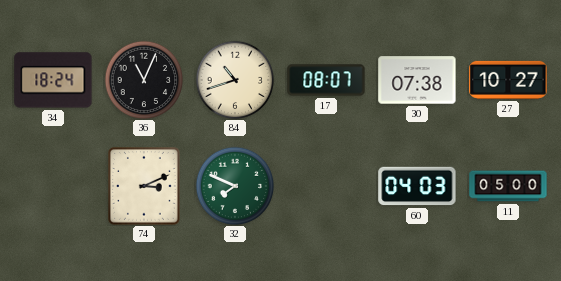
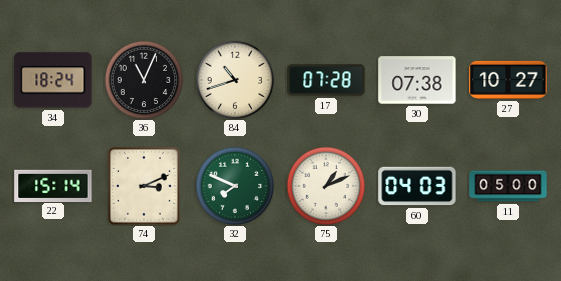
17: 08:07 -> 07:28 (326, 80)
22: none -> 15:14 (53, 185)
75: none -> 1:11 (326, 186)
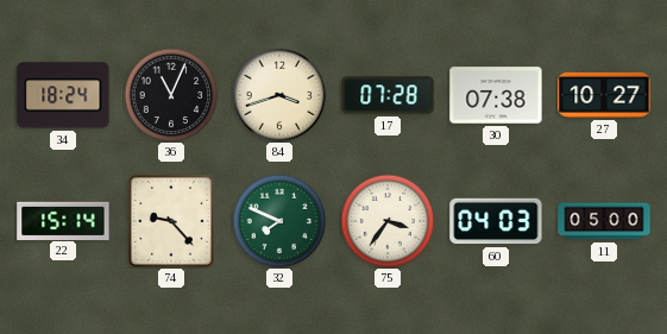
84: 10:42 -> 3:42 (279, 95)
74: 3:11 -> 9:23 (172, 222)
75: 1:11 -> 3:36 (388, 221)
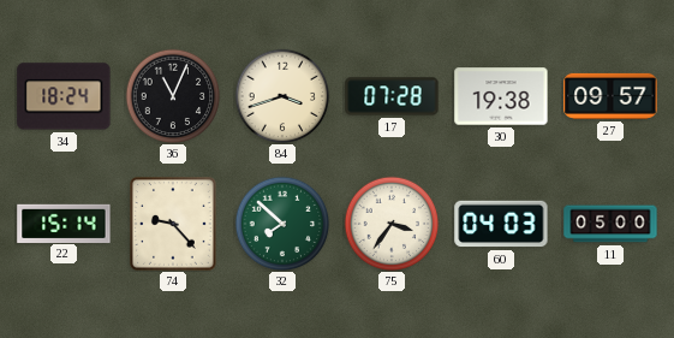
30: 07:38 -> 19:38 (501, 96)
27: 10:27 -> 09:57 (610, 96)
32: 7:49 -> 7:52 (282, 224)
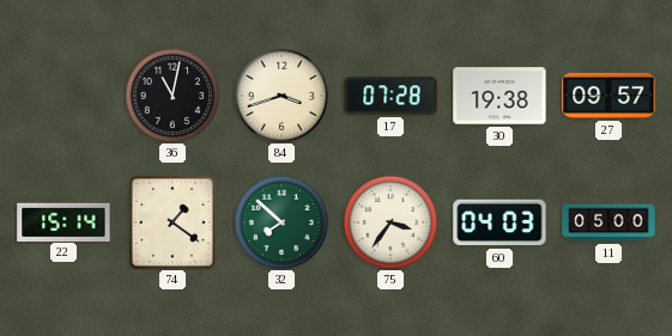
34: 18:24 -> none (64, 96)
36: 11:04 -> 11:02 (172, 96)
74: 9:23 -> 1:21 (174, 224)
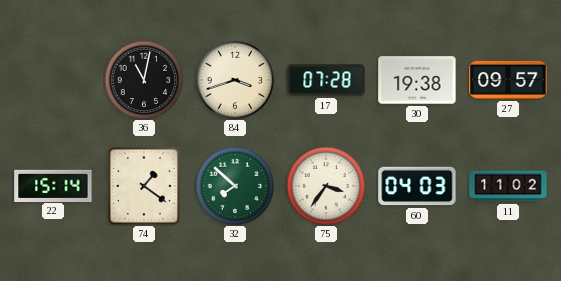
11: 05:00 -> 11:02 (508, 186)
